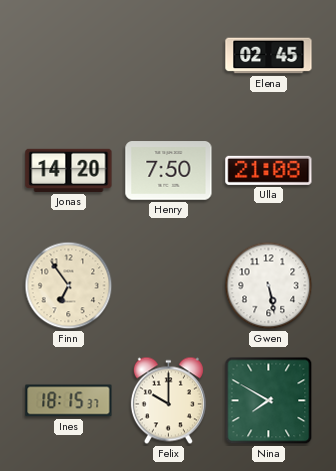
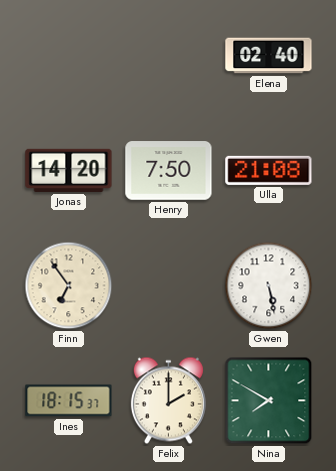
Elena: 02:45 -> 02:40 (269, 56)
Felix: 10:00 -> 2:00 (168, 401)
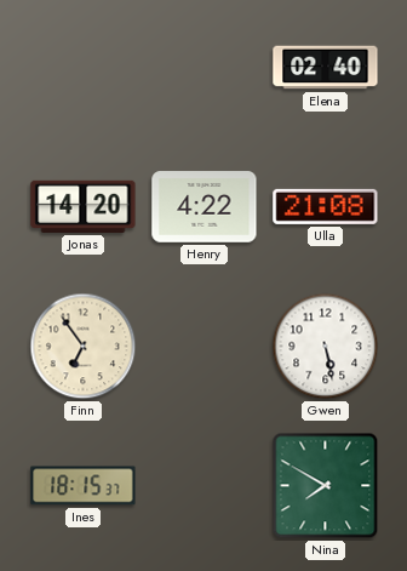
Henry: 7:50 -> 4:22 (205, 207)
Felix: 2:00 -> none (168, 401)
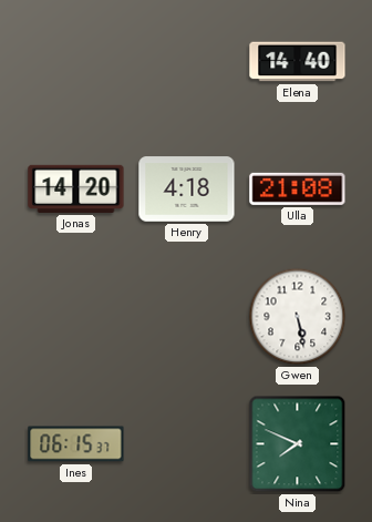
Elena: 02:40 -> 14:40 (298, 62)
Henry: 4:22 -> 4:18 (187, 190)
Finn: 6:54 -> none (84, 347)
Ines: 18:15 -> 06:15 (76, 444)
Nina: 7:50 -> 7:49 (298, 444)
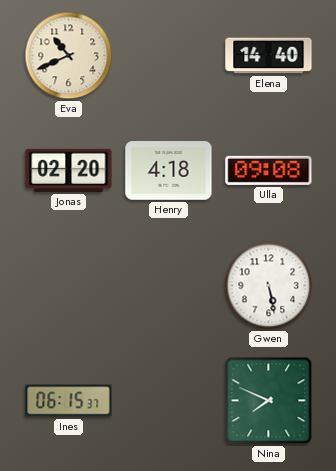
Eva: none -> 10:41 (69, 56)
Jonas: 14:20 -> 02:20 (69, 170)
Ulla: 21:08 -> 09:08 (269, 170)
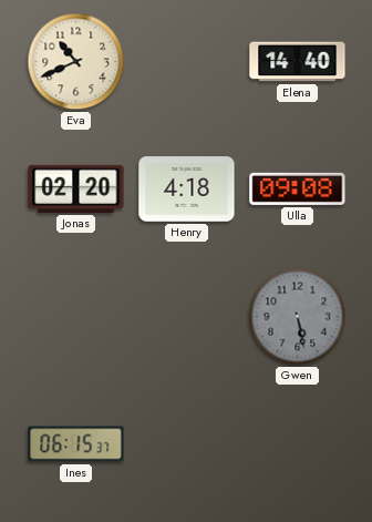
Gwen dial: white -> grey (298, 317)
Nina: 7:49 -> none (269, 401)
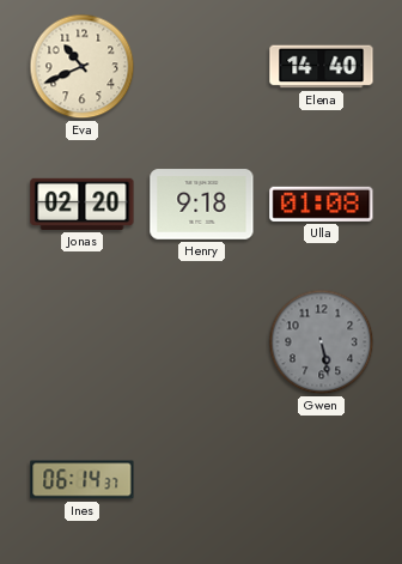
Henry: 4:18 -> 9:18 (202, 205)
Ulla: 09:08 -> 01:08 (322, 204)
Ines: 06:15 -> 06:14 (83, 480)
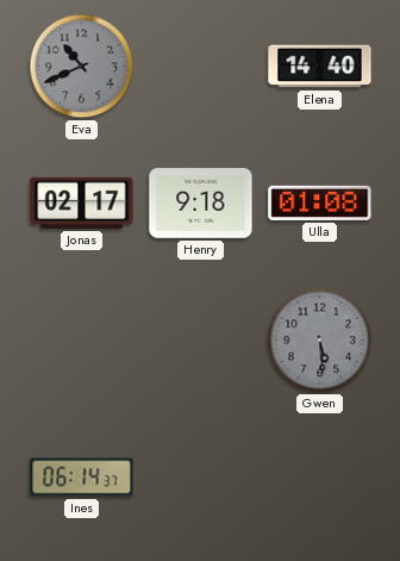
Eva dial: cream -> grey (82, 67)
Jonas: 02:20 -> 02:17 (82, 202)
Gwen: 5:28 -> 5:29 (320, 341)
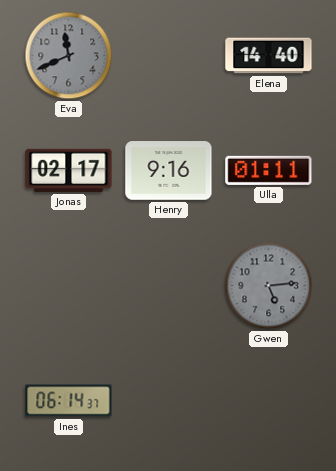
Eva: 10:41 -> 11:41 (69, 56)
Henry: 9:18 -> 9:16 (169, 171)
Ulla: 01:08 -> 01:11 (269, 170)
Gwen: 5:29 -> 5:14 (269, 286)
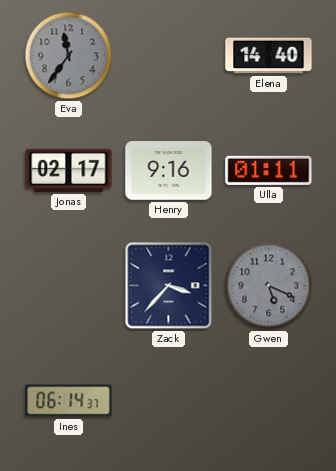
Eva: 11:41 -> 11:36 (69, 56)
Zack: none -> 3:37 (169, 286)
Gwen: 5:14 -> 5:19 (269, 286)
